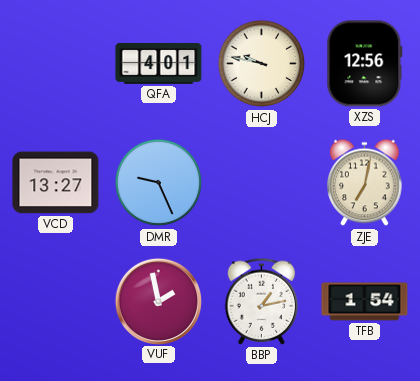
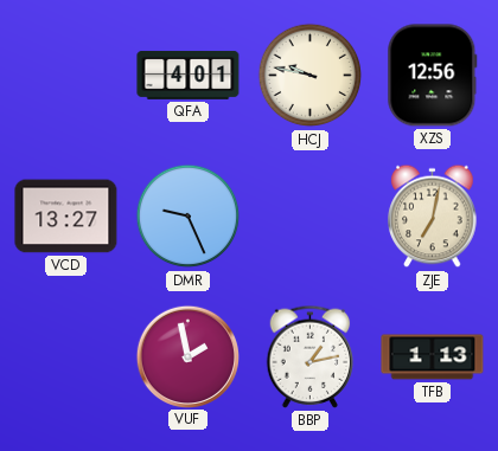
TFB: 1:54 -> 1:13 (433, 357)
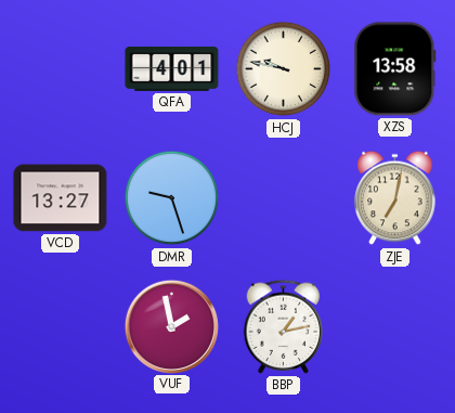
XZS: 12:56 -> 13:58 (395, 69)
DMR: 9:26 -> 9:27 (172, 198)
TFB: 1:13 -> none (433, 357)
